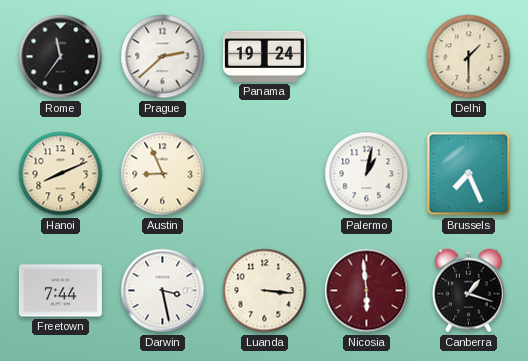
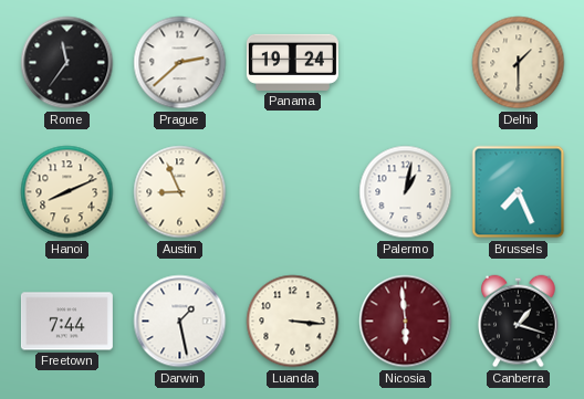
Darwin: 3:28 -> 1:28 (180, 322)
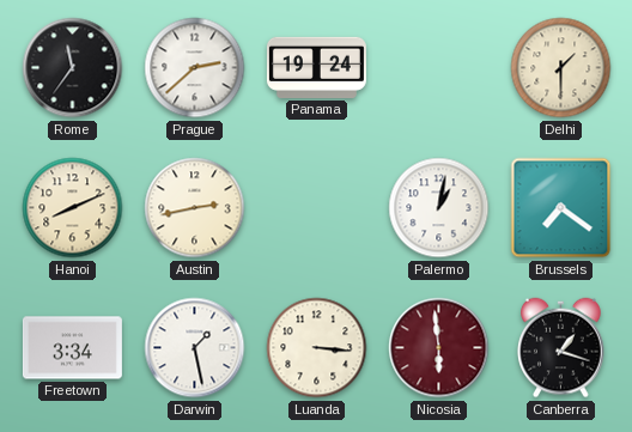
Austin: 8:56 -> 2:43 (195, 208)
Brussels: 7:26 -> 7:21 (561, 208)
Freetown: 7:44 -> 3:34 (72, 348)
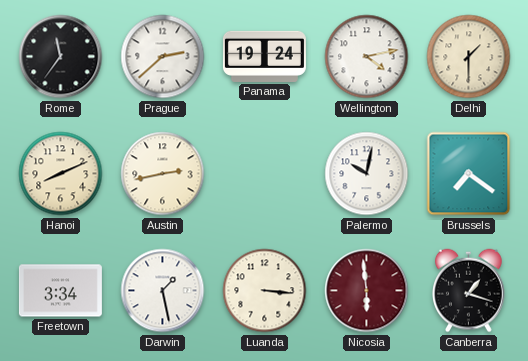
Wellington: none -> 4:13 (367, 57)
Palermo: 1:02 -> 10:02 (367, 174)
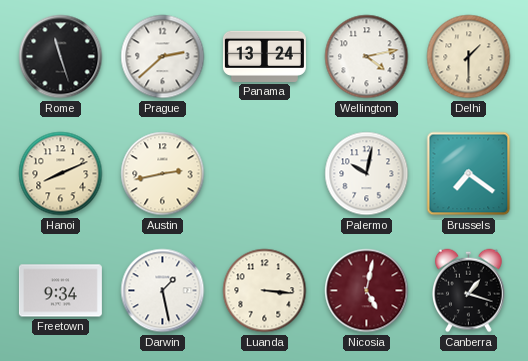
Rome: 11:36 -> 11:27 (61, 57)
Panama: 19:24 -> 13:24 (264, 56)
Freetown: 3:34 -> 9:34 (60, 291)
Nicosia: 5:59 -> 5:02 (367, 291)
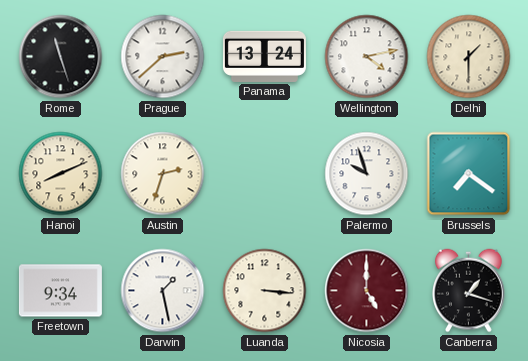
Austin: 2:43 -> 2:33 (163, 174)
Palermo: 10:02 -> 9:57 (367, 174)
Nicosia: 5:02 -> 5:00 (367, 291)
